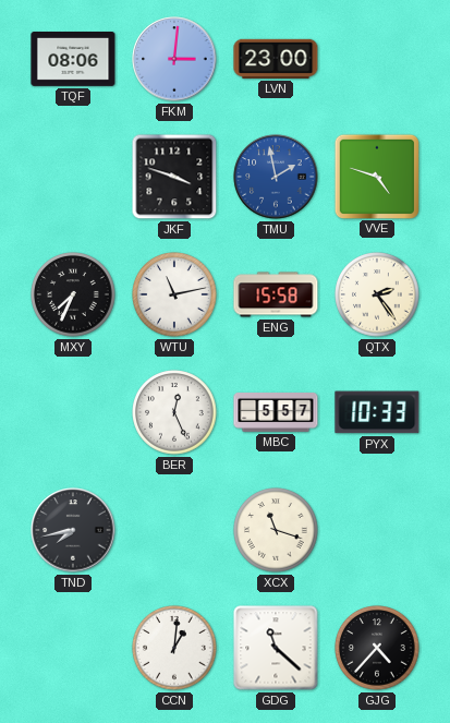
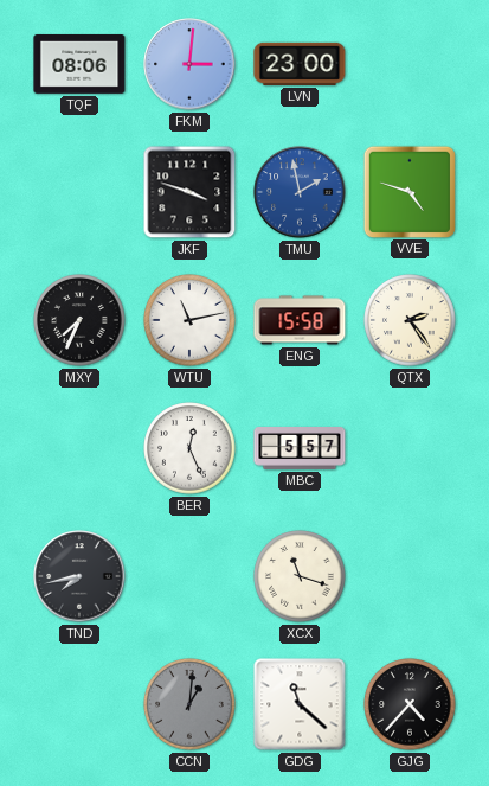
PYX: 10:33 -> none (377, 412)
CCN dial: white -> grey (189, 704)
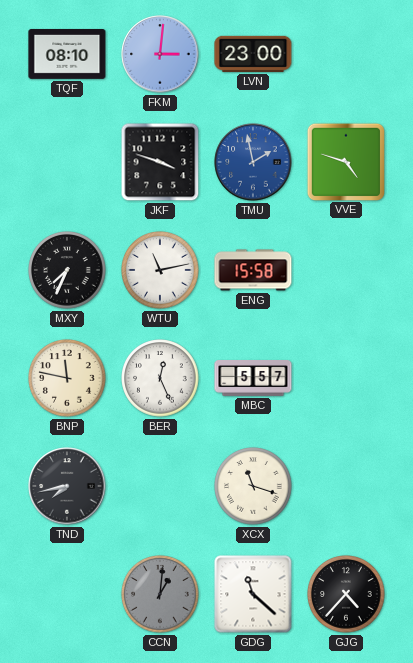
TQF: 08:06 -> 08:10 (67, 54)
QTX: 2:24 -> none (410, 320)
BNP: none -> 11:47 (67, 378)
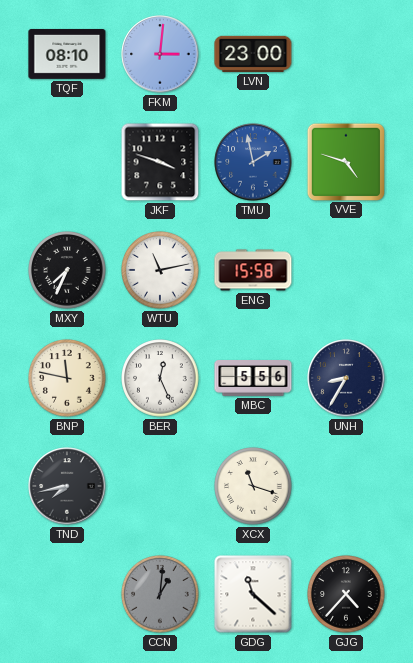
MBC: 5:57 -> 5:56 (253, 379)
UNH: none -> 8:35 (346, 378)
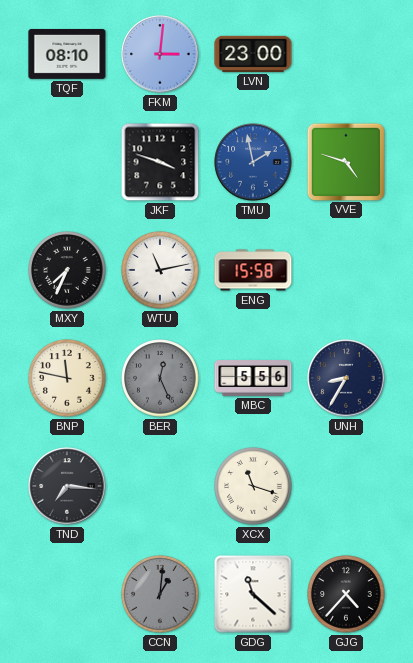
BER dial: white -> grey (160, 378)
TND: 7:43 -> 7:16 (67, 486)
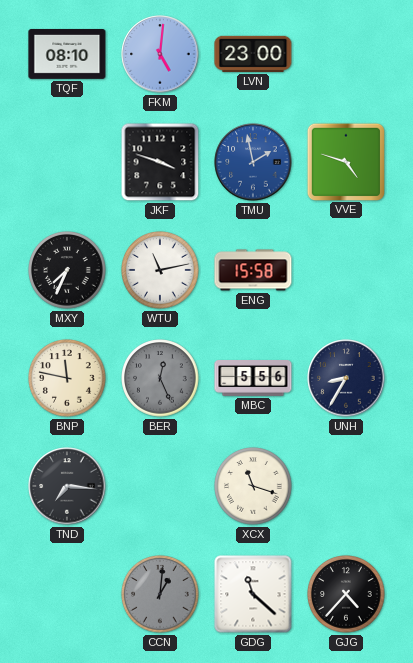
FKM: 3:01 -> 5:01 (160, 54)
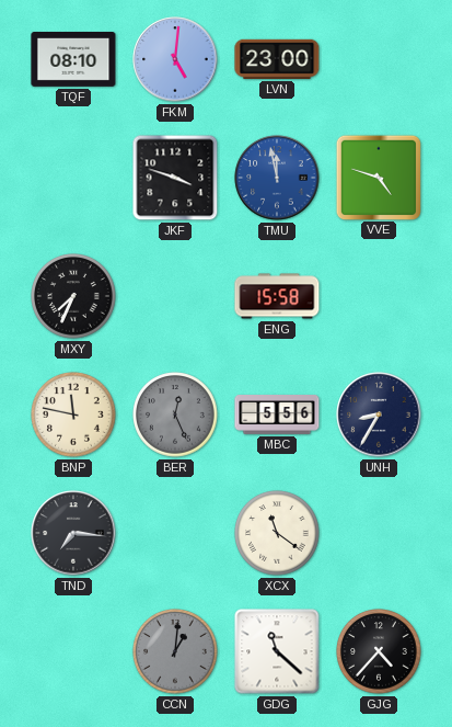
TMU: 1:58 -> 11:58 (277, 178)
WTU: 11:13 -> none (160, 270)
XCX: 11:18 -> 11:21 (277, 533)
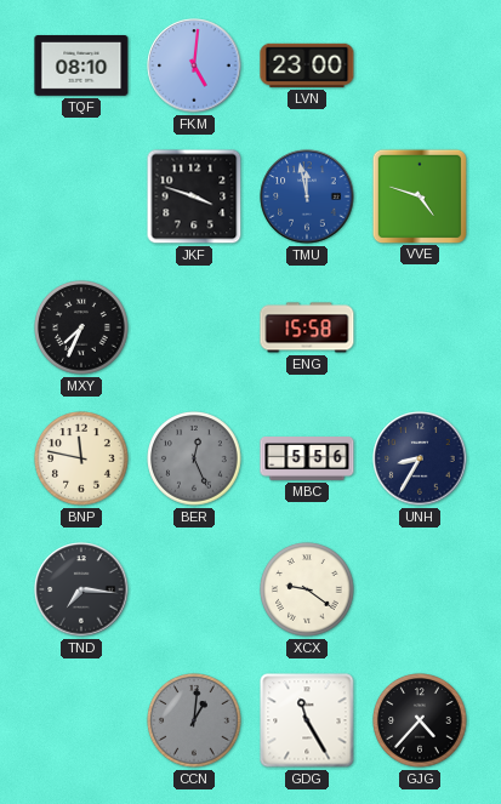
XCX: 11:21 -> 9:21 (307, 589)
GDG: 11:22 -> 11:25 (307, 720)
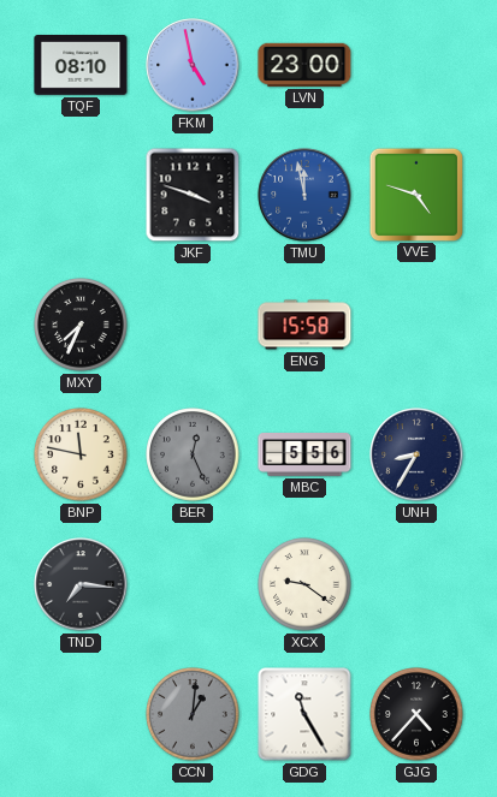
FKM: 5:01 -> 4:58 (193, 65)
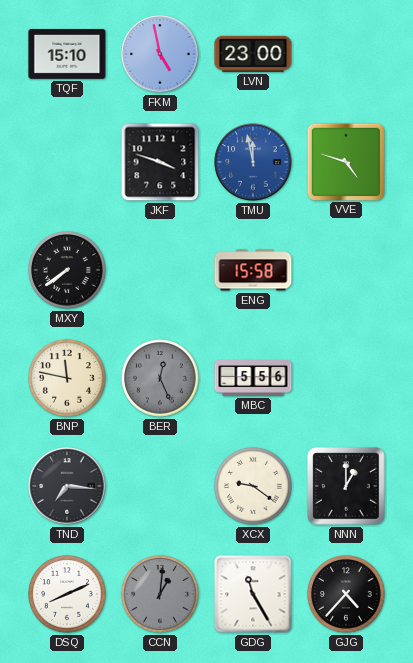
TQF: 08:10 -> 15:10 (67, 54)
MXY: 7:34 -> 7:39 (67, 270)
UNH: 8:35 -> none (416, 454)
NNN: none -> 1:00 (346, 486)
DSQ: none -> 8:11 (67, 594)
